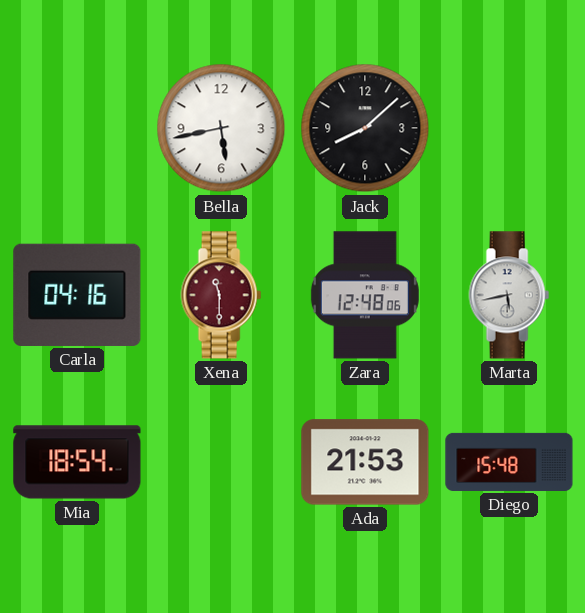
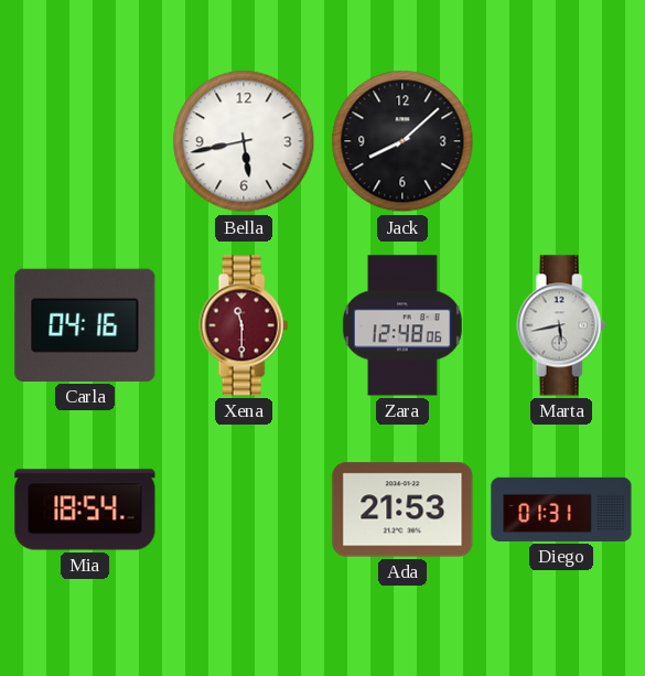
Diego: 15:48 -> 01:31 (561, 509)
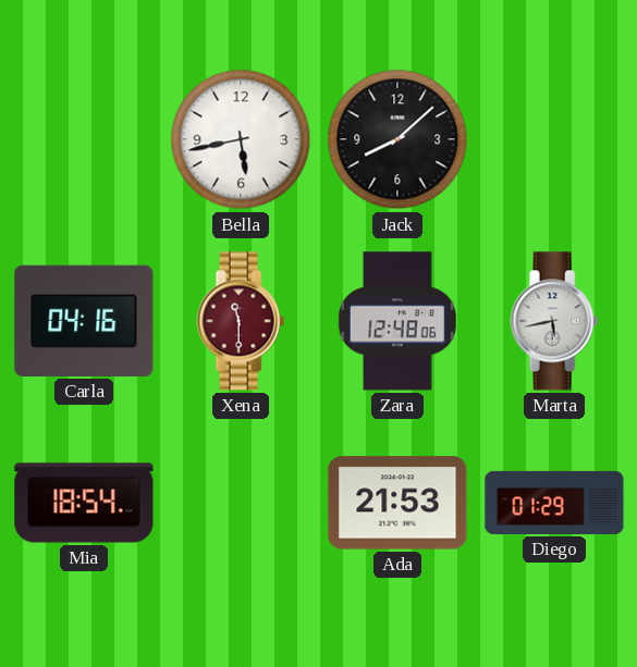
Diego: 01:31 -> 01:29 (554, 503)
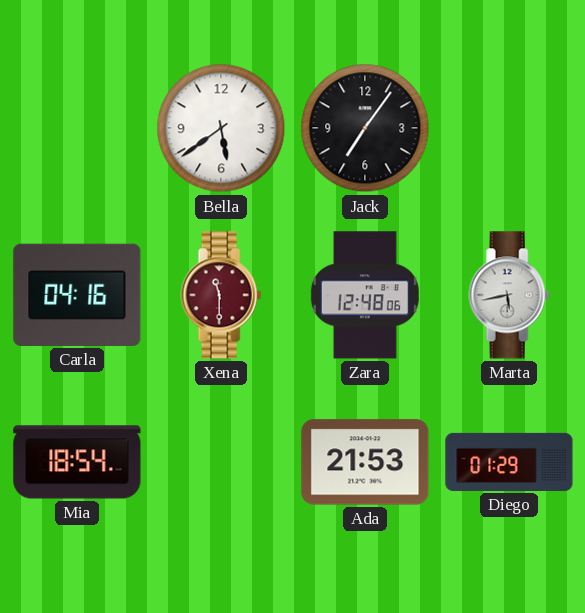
Bella: 5:43 -> 5:39 (221, 128)
Jack: 8:08 -> 7:06 (365, 128)
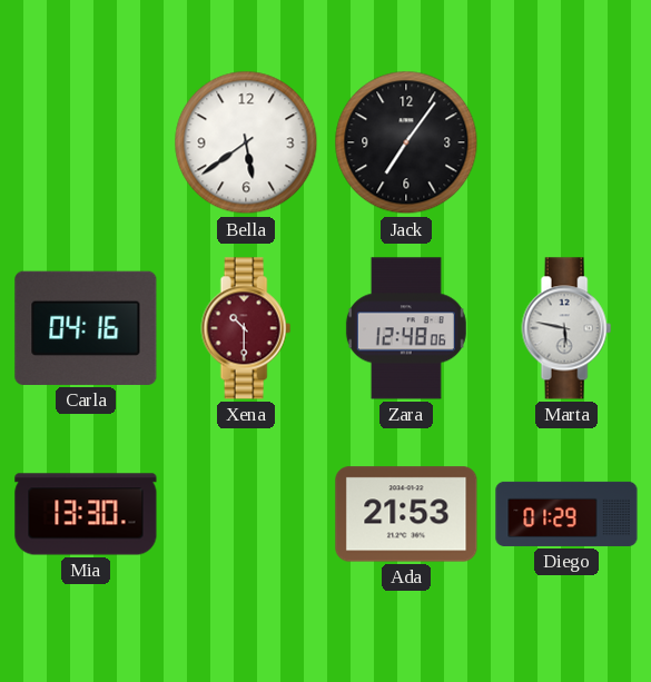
Xena: 11:30 -> 10:30 (246, 328)
Marta: 5:43 -> 5:47 (566, 328)
Mia: 18:54 -> 13:30 (86, 514)
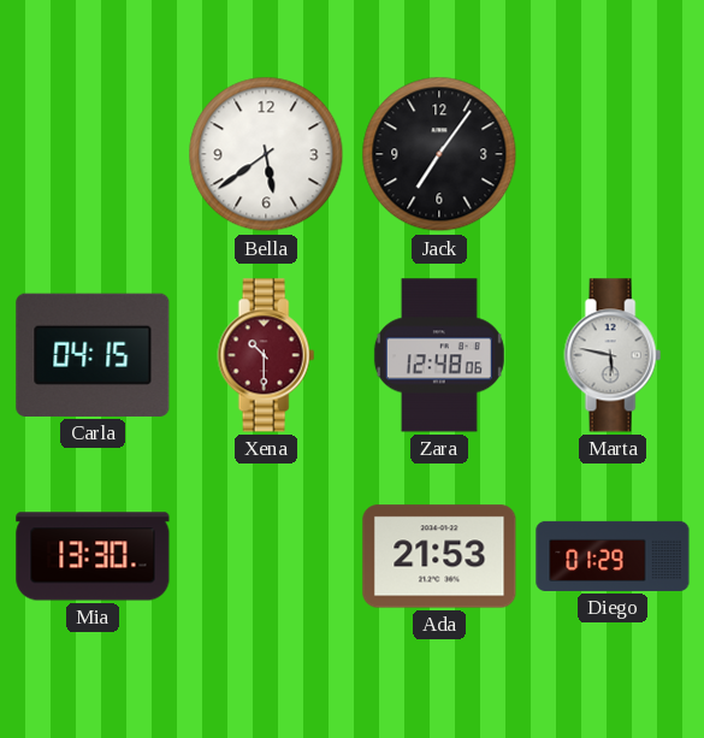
Carla: 04:16 -> 04:15 (93, 355)
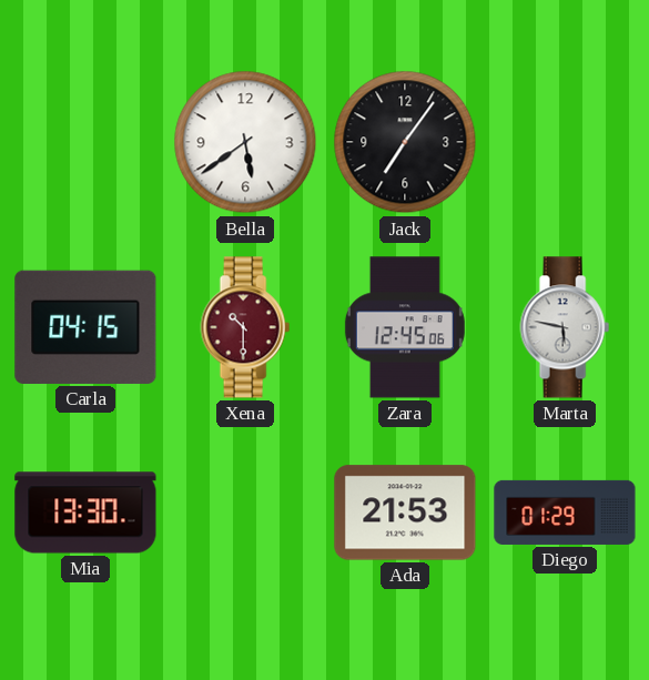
Zara: 12:48 -> 12:45 (405, 327)
